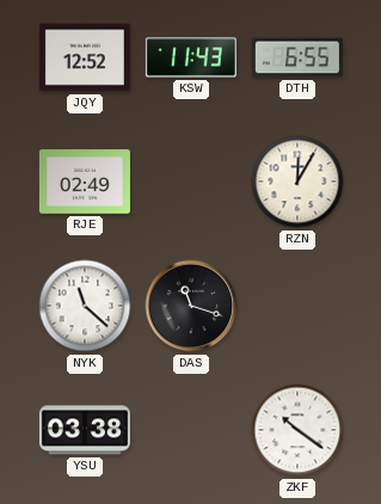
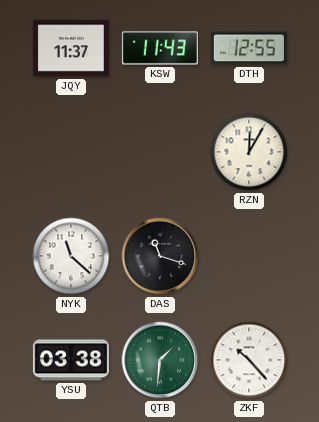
JQY: 12:52 -> 11:37 (71, 48)
DTH: 6:55 -> 12:55 (249, 48)
RJE: 02:49 -> none (85, 182)
QTB: none -> 1:31 (160, 360)
ZKF: 10:21 -> 10:23 (249, 360)
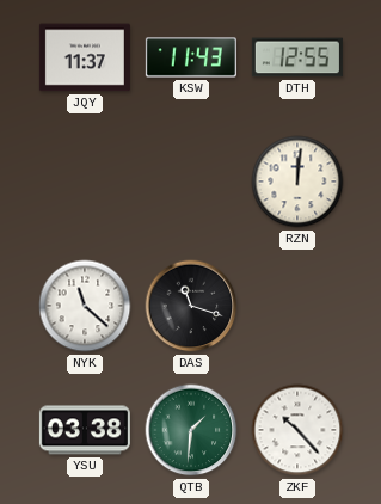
RZN: 12:05 -> 12:01 (297, 182)
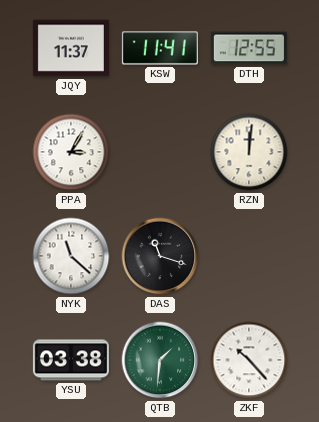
KSW: 11:43 -> 11:41 (160, 48)
PPA: none -> 3:05 (71, 152)
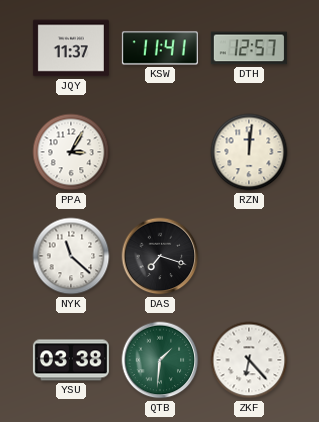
DTH: 12:55 -> 12:57 (249, 48)
DAS: 11:18 -> 7:18 (160, 256)
ZKF: 10:23 -> 6:23 (249, 360)
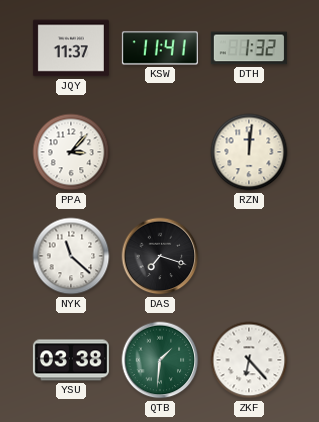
DTH: 12:57 -> 1:32 (249, 48)
PPA: 3:05 -> 3:07 (71, 152)
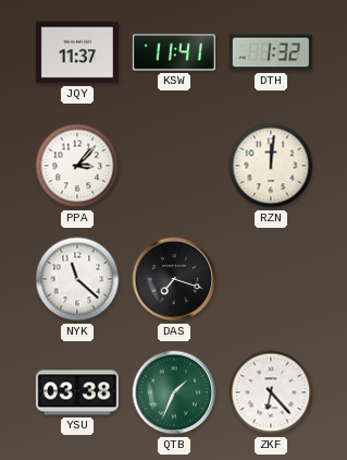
QTB: 1:31 -> 1:34 (174, 392)
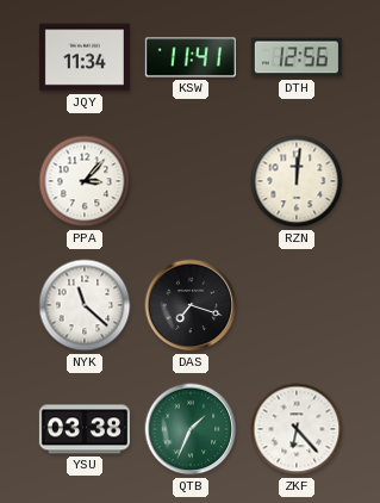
JQY: 11:37 -> 11:34 (85, 57)
DTH: 1:32 -> 12:56 (297, 57)
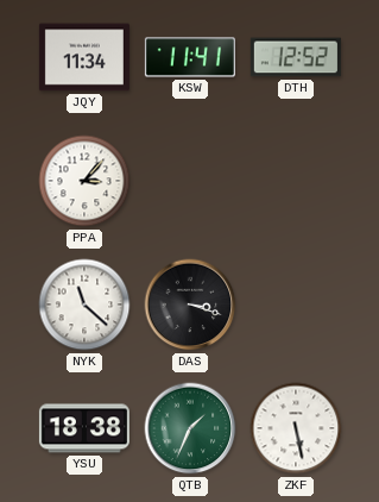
DTH: 12:56 -> 12:52 (296, 57)
RZN: 12:01 -> none (297, 181)
DAS: 7:18 -> 3:18 (190, 305)
YSU: 03:38 -> 18:38 (84, 428)
ZKF: 6:23 -> 5:28 (296, 428)
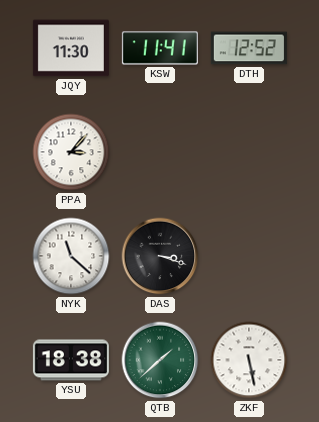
JQY: 11:34 -> 11:30 (71, 48)
QTB: 1:34 -> 1:38 (160, 360)
